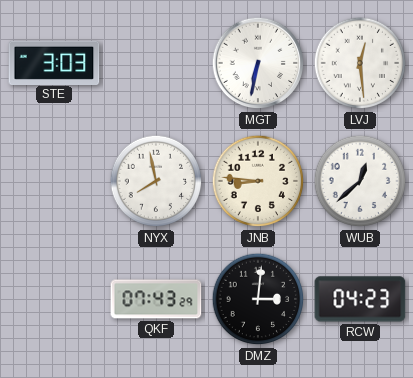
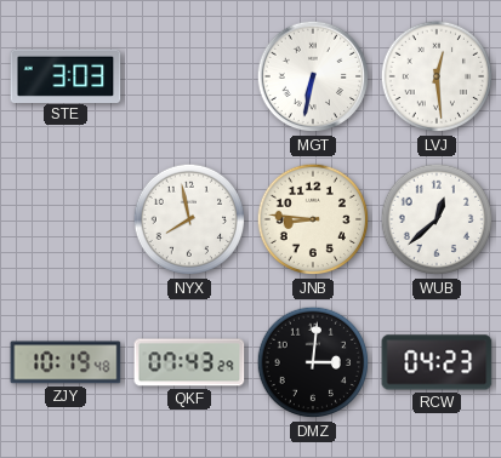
ZJY: none -> 10:19 (66, 362)
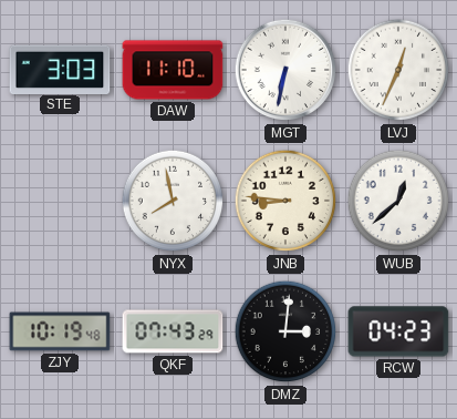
DAW: none -> 11:10 (173, 70)
LVJ: 12:29 -> 12:34 (398, 70)
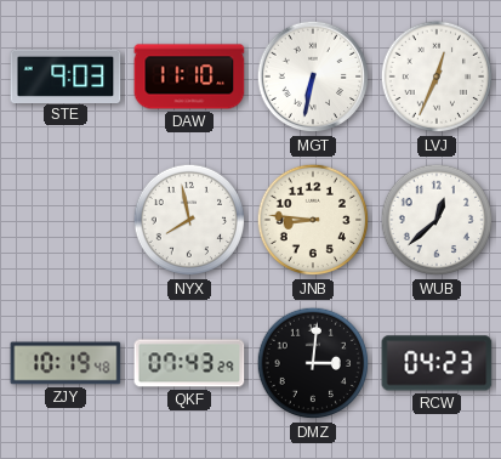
STE: 3:03 -> 9:03 (66, 75)
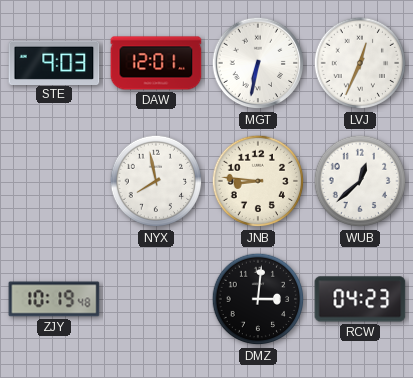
DAW: 11:10 -> 12:01 (156, 63)
QKF: 07:43 -> none (189, 363)
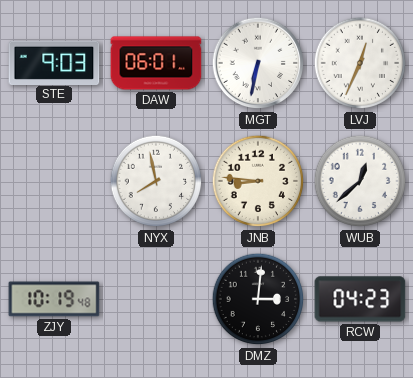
DAW: 12:01 -> 06:01 (156, 63)
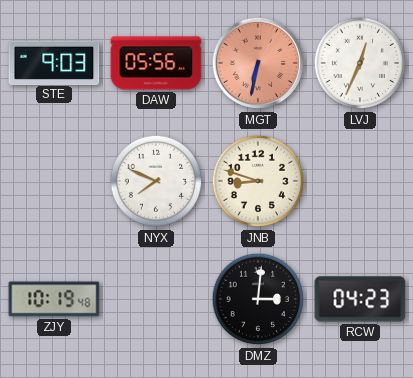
DAW: 06:01 -> 05:56 (156, 63)
MGT dial: white -> salmon (258, 63)
NYX: 7:58 -> 7:49 (156, 181)
JNB: 8:46 -> 8:48 (258, 181)
WUB: 12:38 -> none (360, 181)
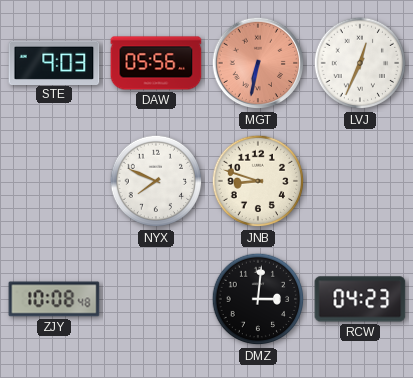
ZJY: 10:19 -> 10:08 (54, 299)
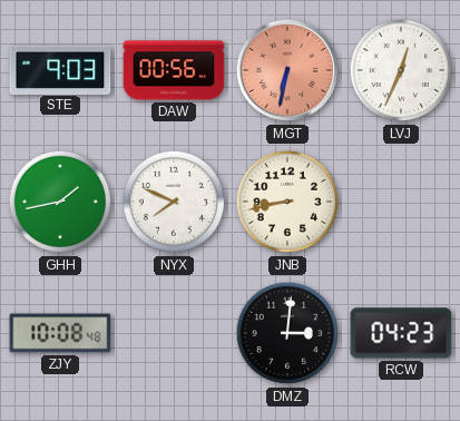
DAW: 05:56 -> 00:56 (174, 70)
GHH: none -> 1:43 (60, 202)
JNB: 8:48 -> 8:43 (287, 202)
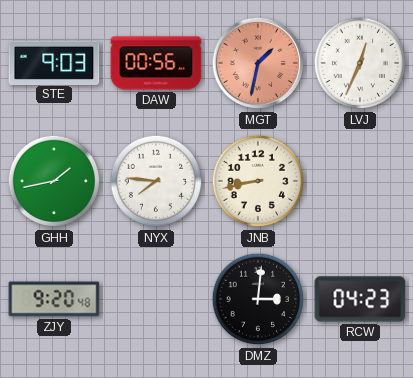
MGT: 6:32 -> 1:32 (258, 63)
NYX: 7:49 -> 7:46 (156, 181)
ZJY: 10:08 -> 9:20 (54, 299)
